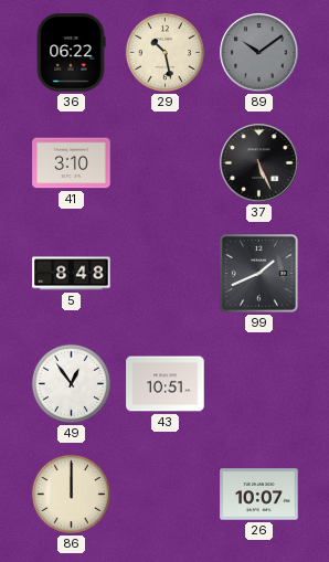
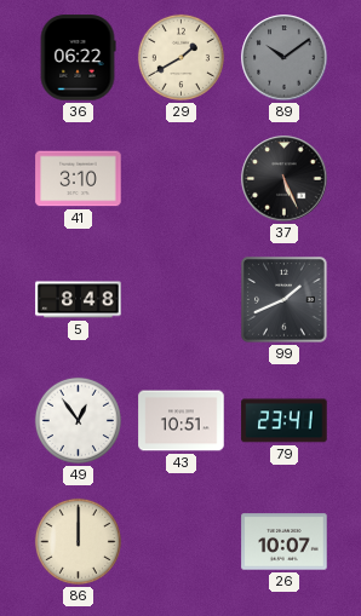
29: 10:28 -> 1:40 (180, 57)
79: none -> 23:41 (285, 421)
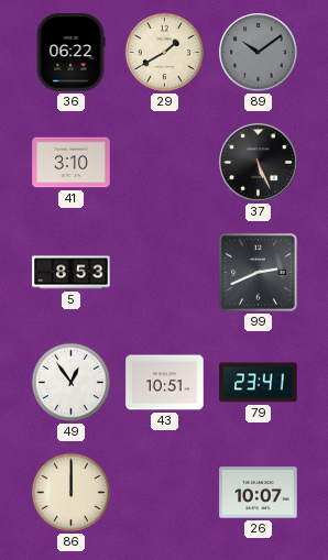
5: 8:48 -> 8:53 (72, 273)
99: 1:41 -> 2:41 (259, 273)
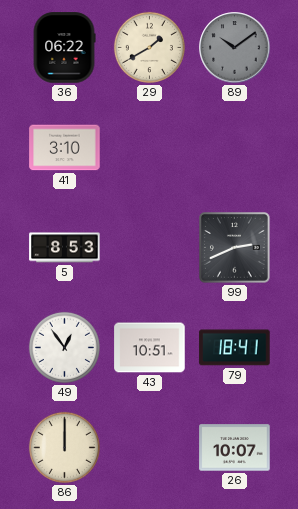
37: 5:26 -> none (259, 163)
79: 23:41 -> 18:41 (235, 348)
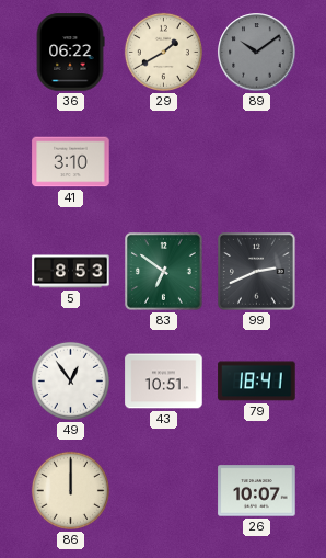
83: none -> 6:51 (164, 272)
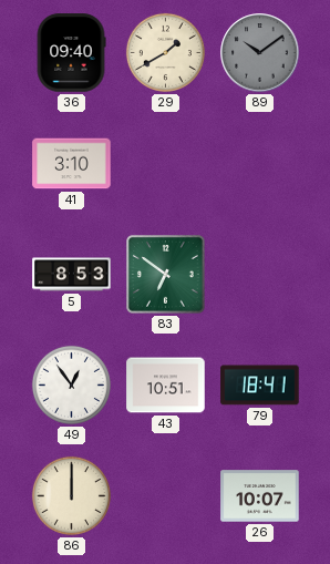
36: 06:22 -> 09:40 (71, 53)
99: 2:41 -> none (257, 272)
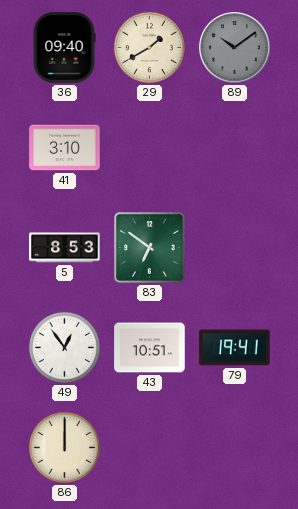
79: 18:41 -> 19:41 (235, 348)
26: 10:07 -> none (260, 496)
